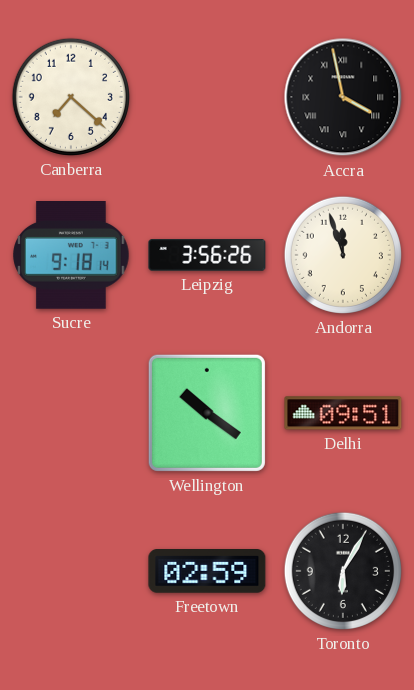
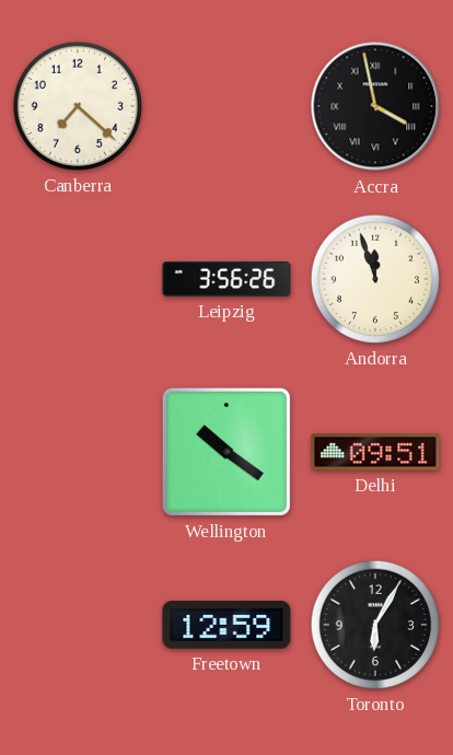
Sucre: 9:18 -> none (71, 256)
Freetown: 02:59 -> 12:59 (226, 625)
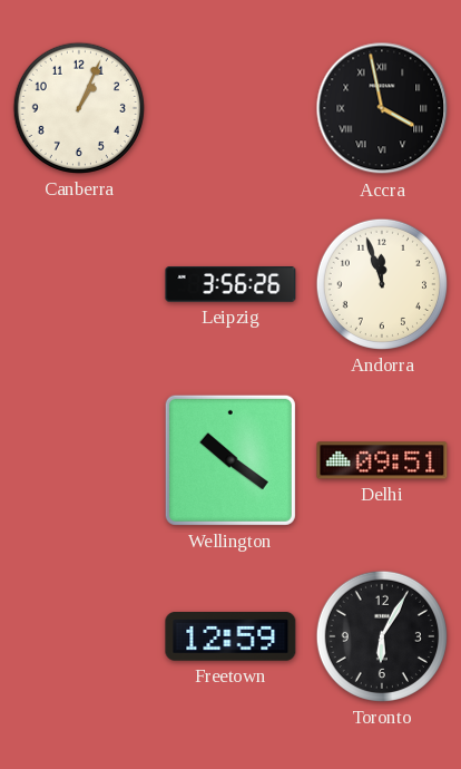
Canberra: 7:22 -> 1:04 (79, 108)
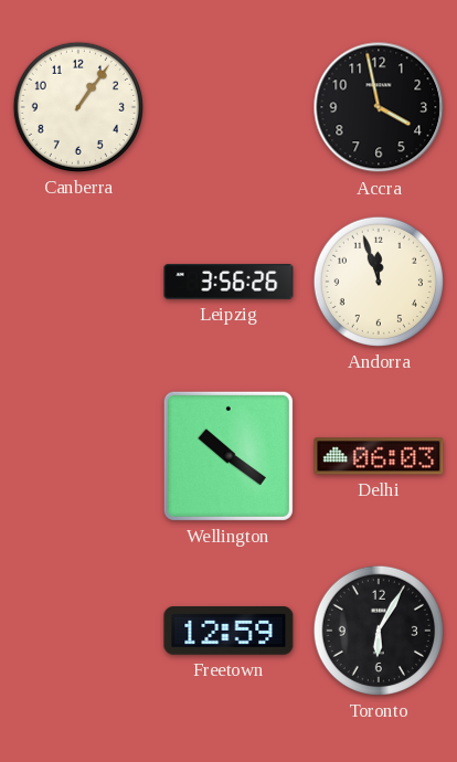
Canberra: 1:04 -> 1:06 (78, 107)
Accra numerals: Roman -> Arabic (379, 107)
Delhi: 09:51 -> 06:03 (379, 456)
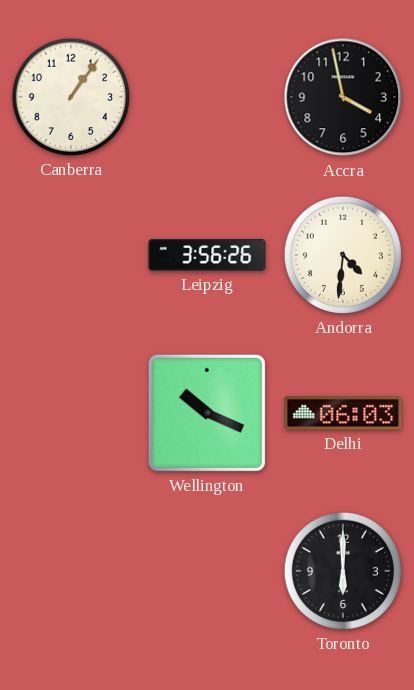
Andorra: 11:57 -> 4:31 (343, 255)
Wellington: 10:21 -> 10:19 (207, 413)
Freetown: 12:59 -> none (228, 631)
Toronto: 6:05 -> 6:00 (343, 571)
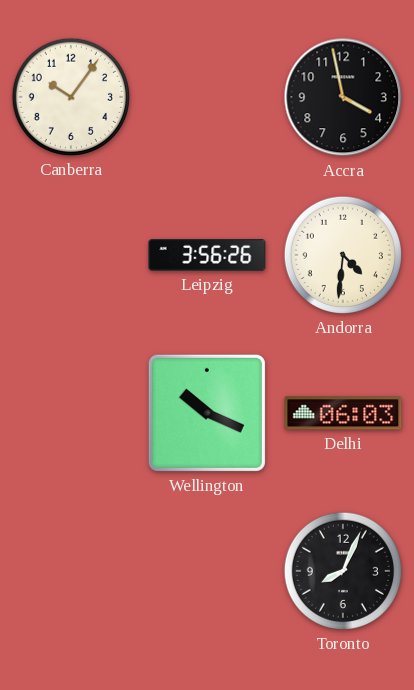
Canberra: 1:06 -> 10:06 (71, 97)
Toronto: 6:00 -> 8:04 (343, 571)
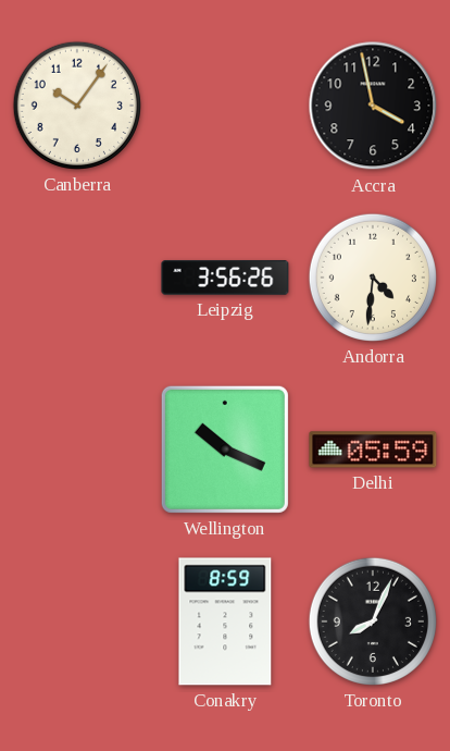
Delhi: 06:03 -> 05:59 (373, 450)
Conakry: none -> 8:59 (225, 621)
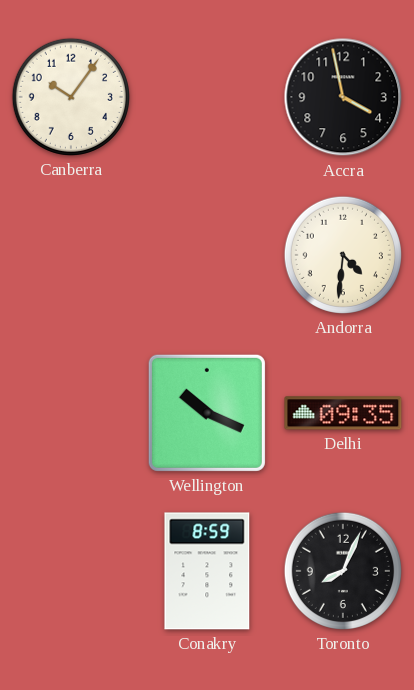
Leipzig: 3:56 -> none (225, 278)
Delhi: 05:59 -> 09:35 (343, 413)
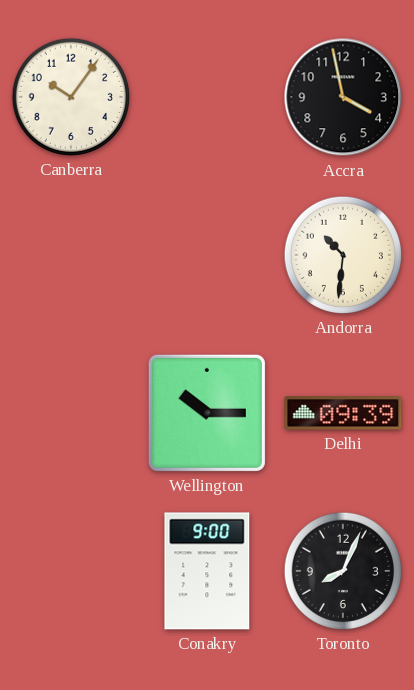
Andorra: 4:31 -> 10:31 (343, 255)
Wellington: 10:19 -> 10:15 (207, 413)
Delhi: 09:35 -> 09:39 (343, 413)
Conakry: 8:59 -> 9:00 (207, 571)
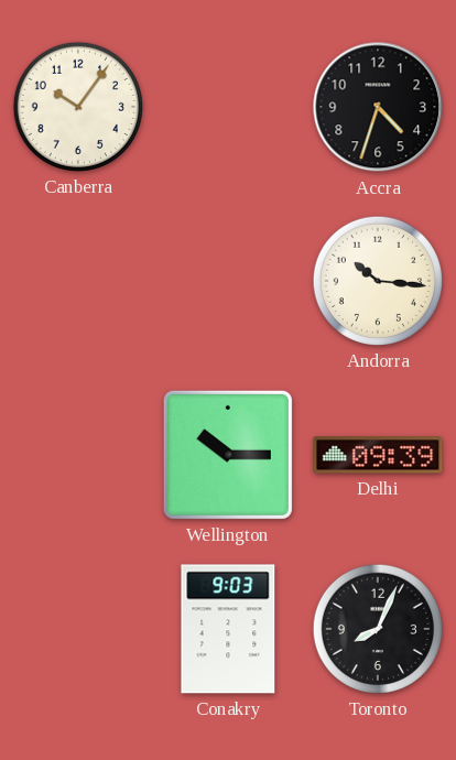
Accra: 3:58 -> 4:33 (378, 107)
Andorra: 10:31 -> 10:16 (378, 281)
Conakry: 9:00 -> 9:03 (228, 629)
